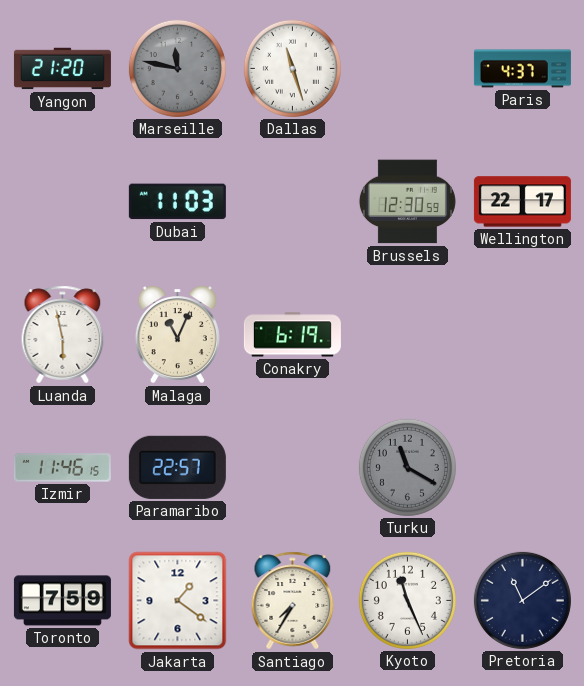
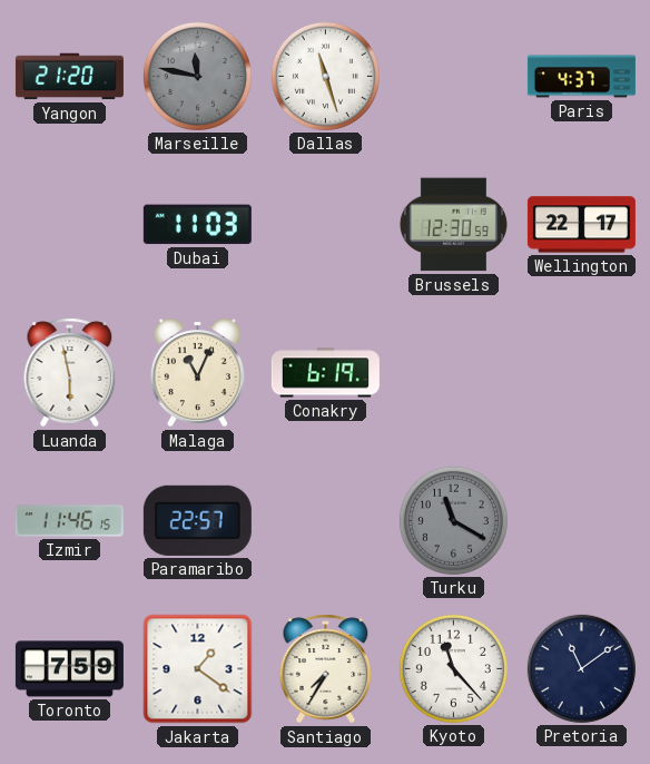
Kyoto: 11:26 -> 11:23 (453, 668)
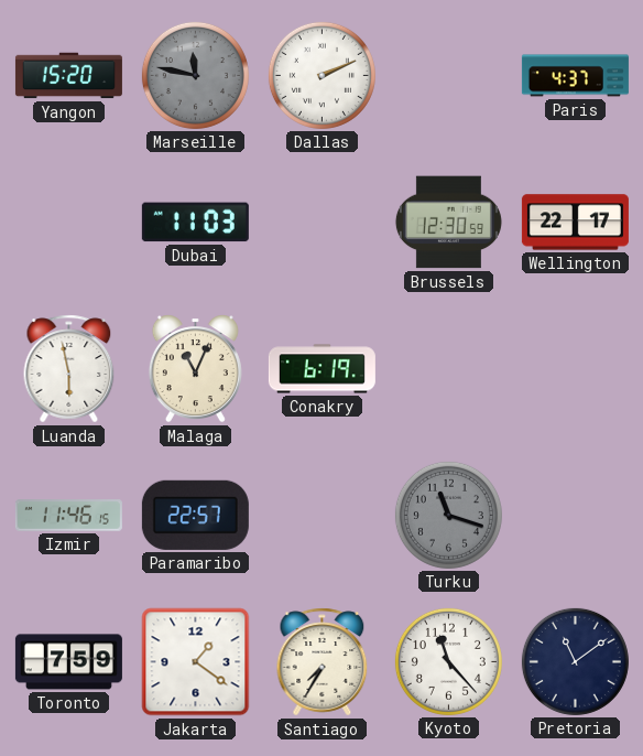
Yangon: 21:20 -> 15:20 (68, 76)
Dallas: 11:27 -> 2:11 (321, 75)
Turku: 11:20 -> 11:18 (448, 515)
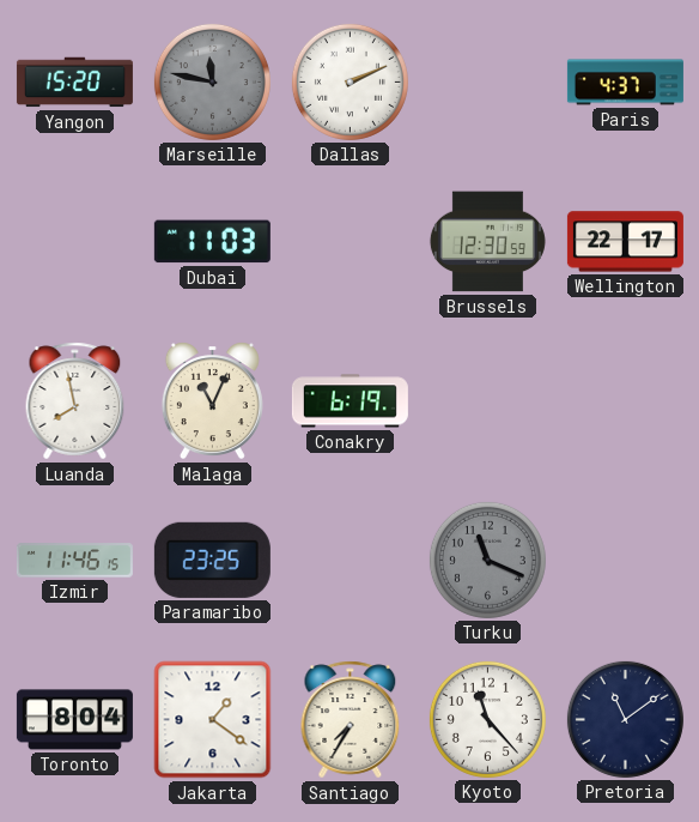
Luanda: 5:58 -> 7:58 (75, 401)
Paramaribo: 22:57 -> 23:25 (212, 560)
Turku: 11:18 -> 11:19 (487, 560)
Toronto: 7:59 -> 8:04 (74, 720)
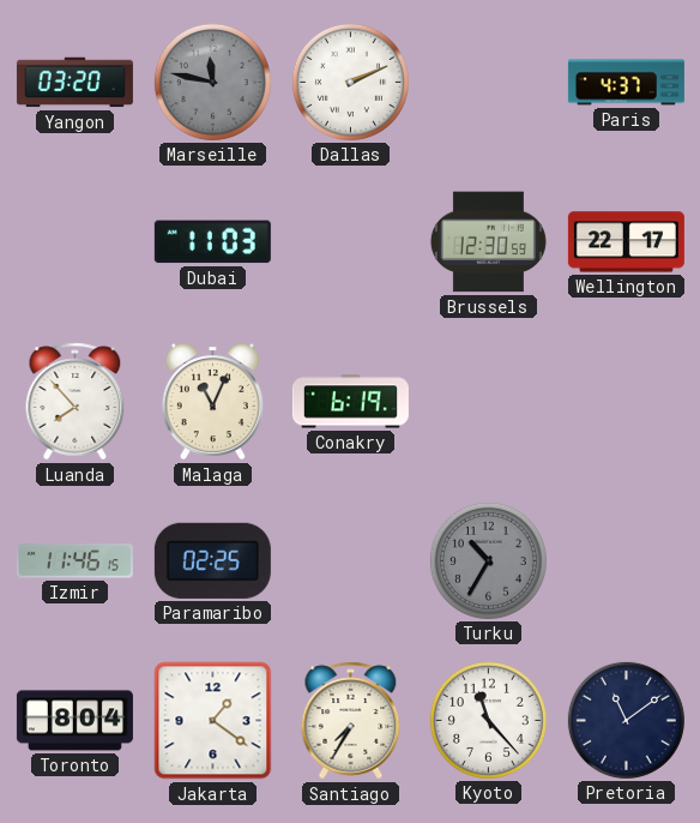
Yangon: 15:20 -> 03:20 (74, 83)
Luanda: 7:58 -> 7:53 (76, 402)
Paramaribo: 23:25 -> 02:25 (212, 560)
Turku: 11:19 -> 10:35 (488, 560)
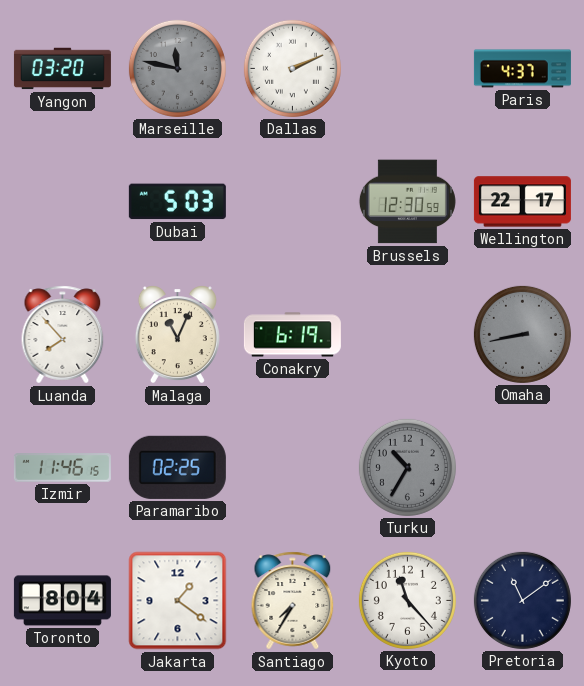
Dubai: 11:03 -> 5:03 (177, 202)
Omaha: none -> 8:43 (522, 334)
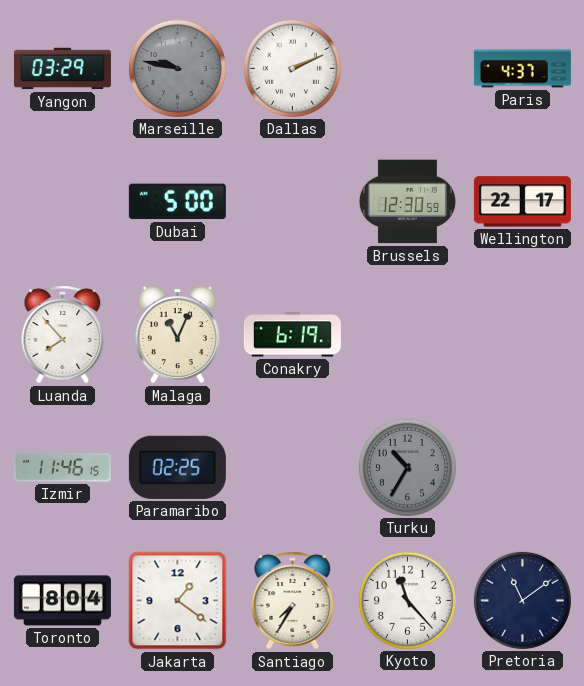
Yangon: 03:20 -> 03:29 (62, 69)
Marseille: 11:47 -> 9:47 (177, 68)
Dubai: 5:03 -> 5:00 (177, 202)
Omaha: 8:43 -> none (522, 334)
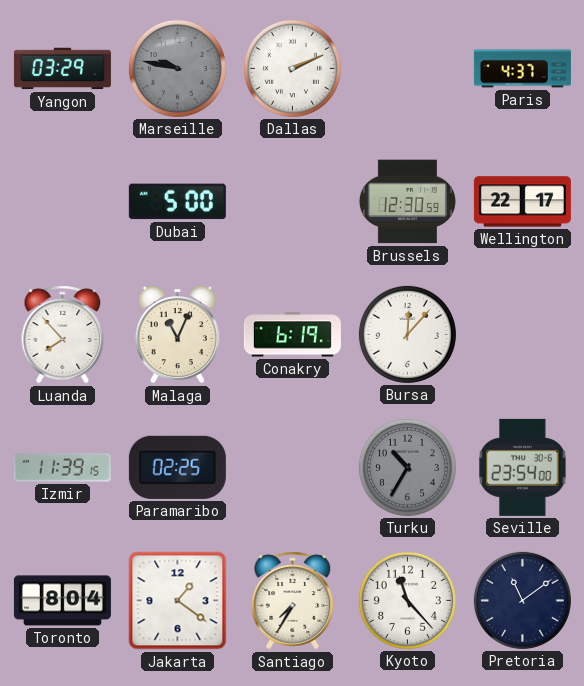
Bursa: none -> 12:07 (407, 334)
Izmir: 11:46 -> 11:39 (62, 468)
Seville: none -> 23:54 (523, 467)
